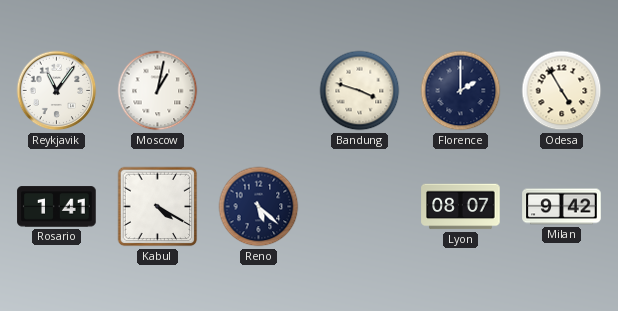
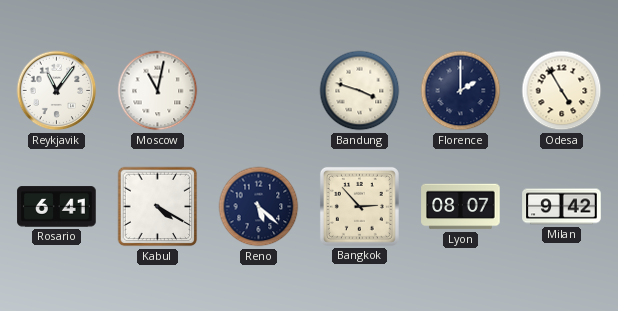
Moscow: 1:02 -> 11:02 (158, 91)
Rosario: 1:41 -> 6:41 (57, 207)
Bangkok: none -> 2:53 (359, 206)
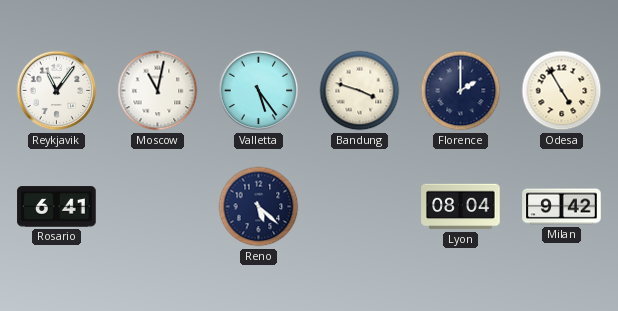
Valletta: none -> 5:24 (259, 91)
Kabul: 4:20 -> none (158, 207)
Bangkok: 2:53 -> none (359, 206)
Lyon: 08:07 -> 08:04 (461, 207)
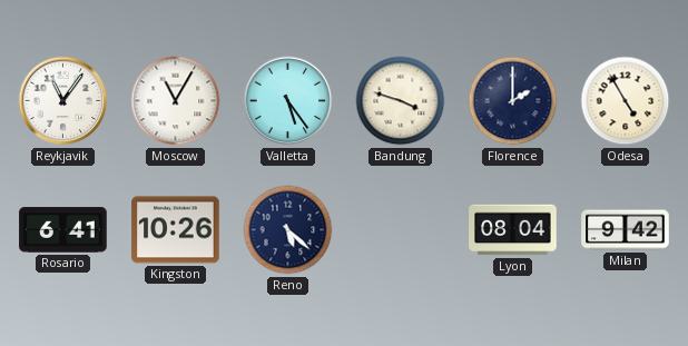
Moscow: 11:02 -> 11:05 (176, 101)
Kingston: none -> 10:26 (176, 230)
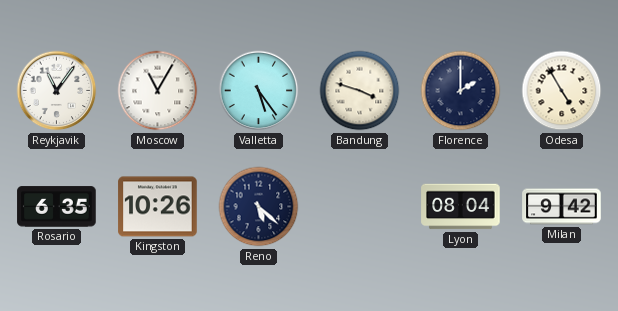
Rosario: 6:41 -> 6:35 (57, 207)
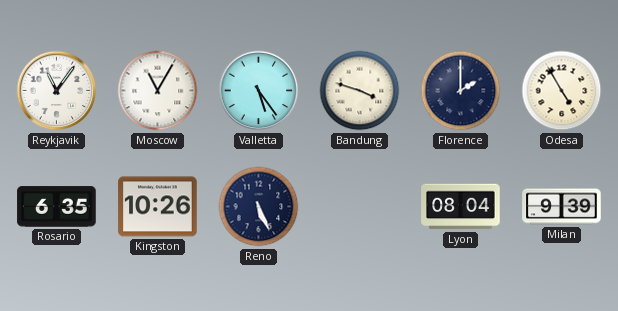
Reno: 5:22 -> 5:26 (259, 207)
Milan: 9:42 -> 9:39 (562, 207)
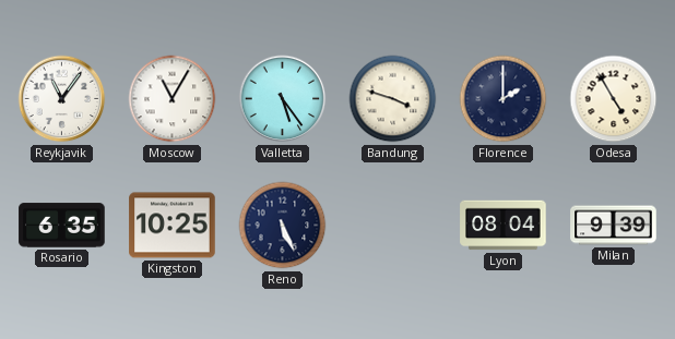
Kingston: 10:26 -> 10:25 (173, 226)
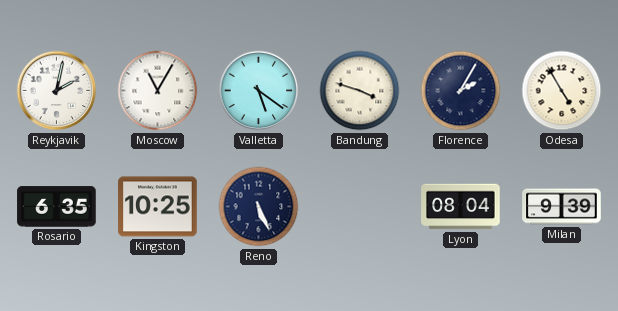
Reykjavik: 11:06 -> 2:02 (57, 91)
Valletta: 5:24 -> 5:21 (259, 91)
Florence: 2:00 -> 2:05 (461, 91)
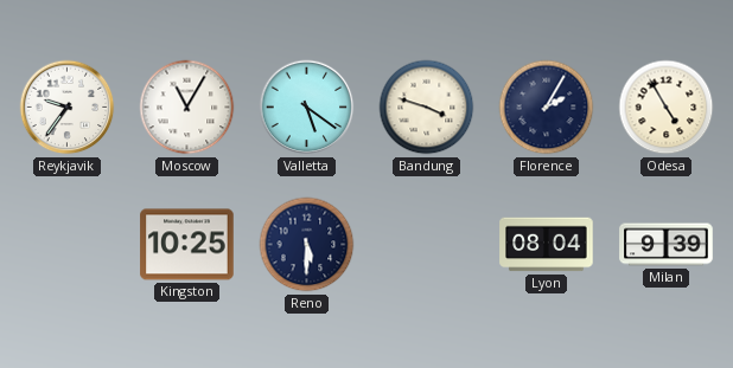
Reykjavik: 2:02 -> 9:36 (68, 108)
Rosario: 6:35 -> none (57, 207)
Reno: 5:26 -> 5:30 (307, 245)
